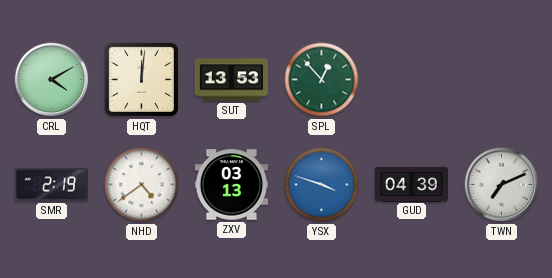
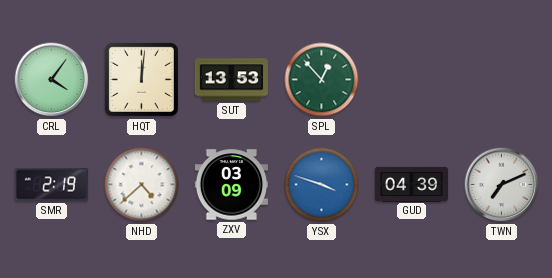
CRL: 4:10 -> 4:06 (52, 80)
NHD: 4:39 -> 4:38 (142, 185)
ZXV: 03:13 -> 03:09 (231, 185)
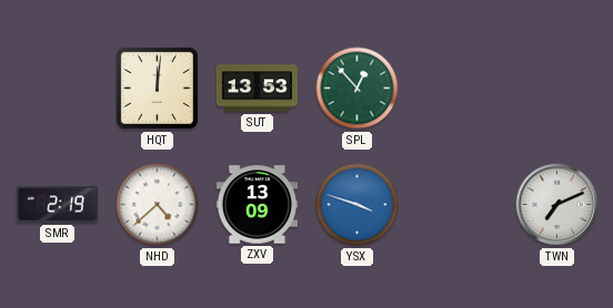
CRL: 4:06 -> none (52, 80)
ZXV: 03:09 -> 13:09 (257, 205)
GUD: 04:39 -> none (412, 184)
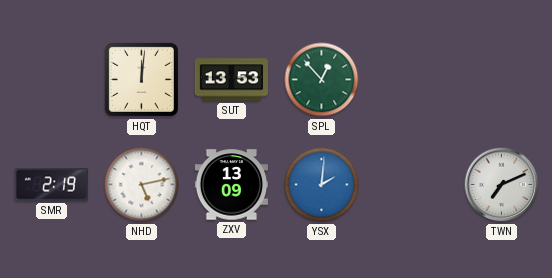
NHD: 4:38 -> 5:13 (142, 185)
YSX: 3:48 -> 2:01 (322, 185)
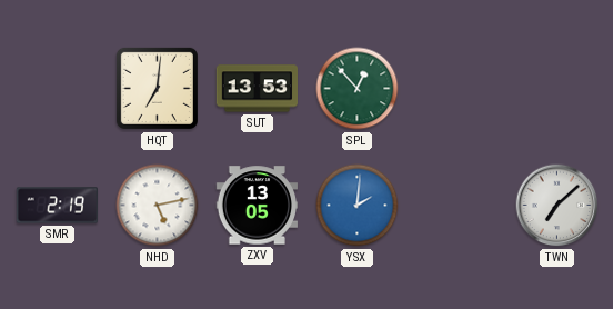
HQT: 12:01 -> 7:01 (157, 88)
ZXV: 13:09 -> 13:05 (257, 206)
TWN: 7:11 -> 7:08 (557, 206)
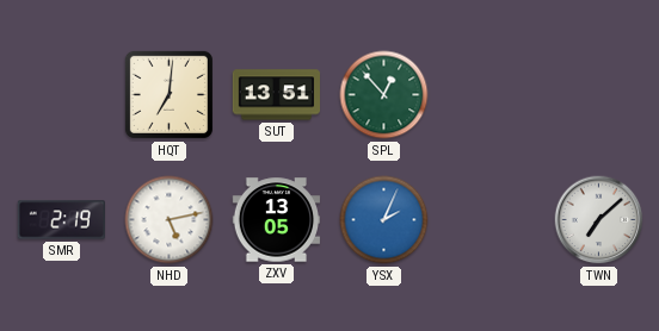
SUT: 13:53 -> 13:51 (276, 95)
YSX: 2:01 -> 2:04 (384, 220)
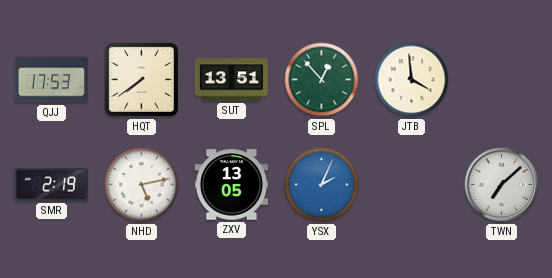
QJJ: none -> 17:53 (52, 80)
HQT: 7:01 -> 7:39 (141, 79)
JTB: none -> 3:59 (412, 80)
